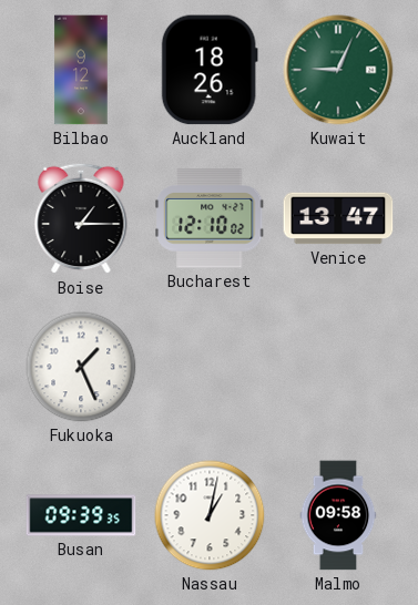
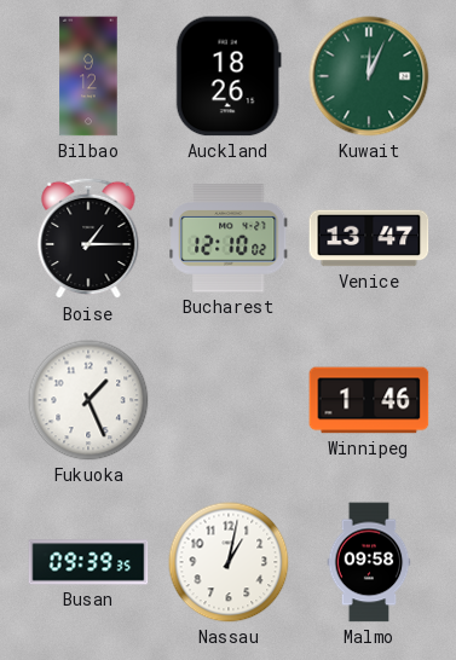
Kuwait: 9:04 -> 12:04 (369, 76)
Winnipeg: none -> 1:46 (369, 400)
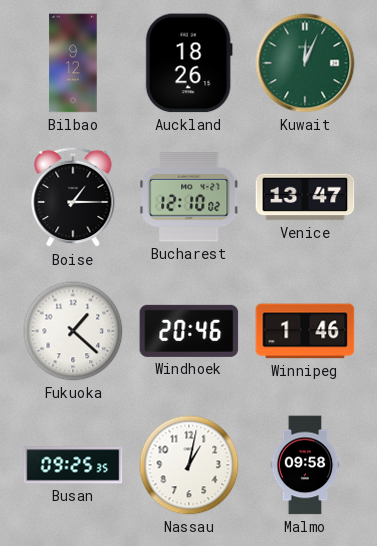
Fukuoka: 1:26 -> 1:22 (73, 331)
Windhoek: none -> 20:46 (189, 331)
Busan: 09:39 -> 09:25 (73, 465)
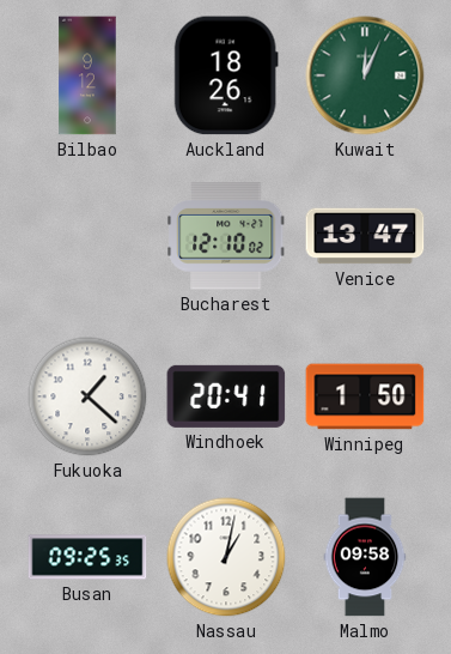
Boise: 1:15 -> none (73, 197)
Windhoek: 20:46 -> 20:41 (226, 396)
Winnipeg: 1:46 -> 1:50 (365, 396)
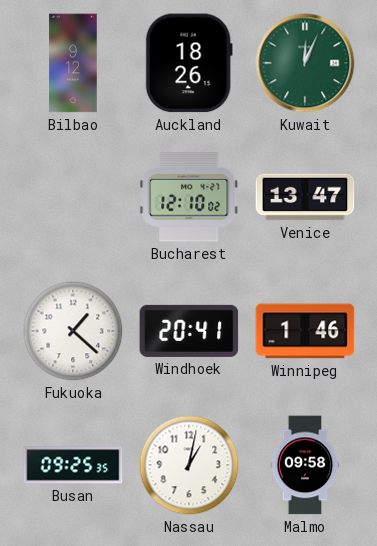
Winnipeg: 1:50 -> 1:46 (305, 331)
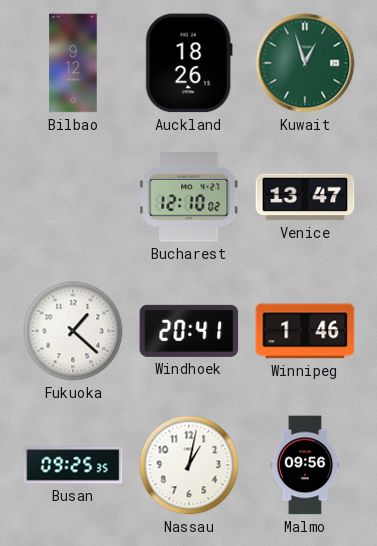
Kuwait: 12:04 -> 12:57 (305, 63)
Malmo: 09:58 -> 09:56 (305, 465)
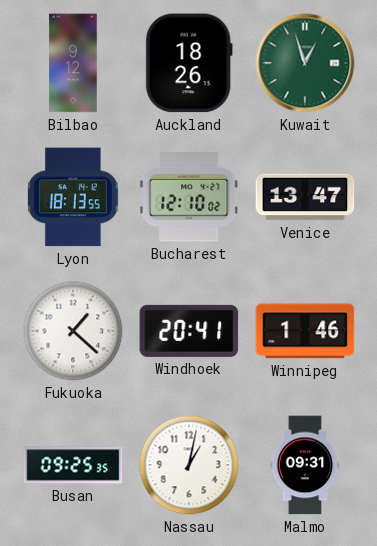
Lyon: none -> 18:13 (74, 197)
Malmo: 09:56 -> 09:31 (305, 465)
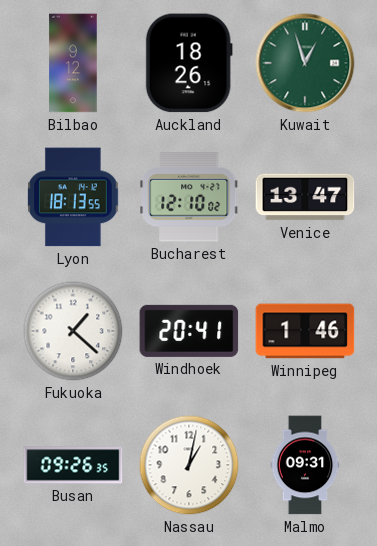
Busan: 09:25 -> 09:26 (73, 465)
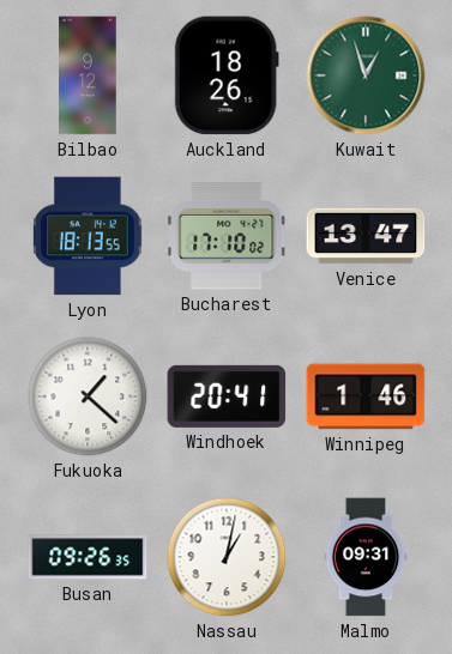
Bucharest: 12:10 -> 17:10 (227, 236)
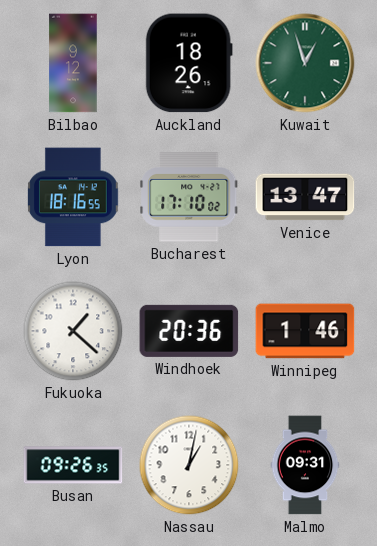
Lyon: 18:13 -> 18:16 (74, 197)
Windhoek: 20:41 -> 20:36 (189, 331)
